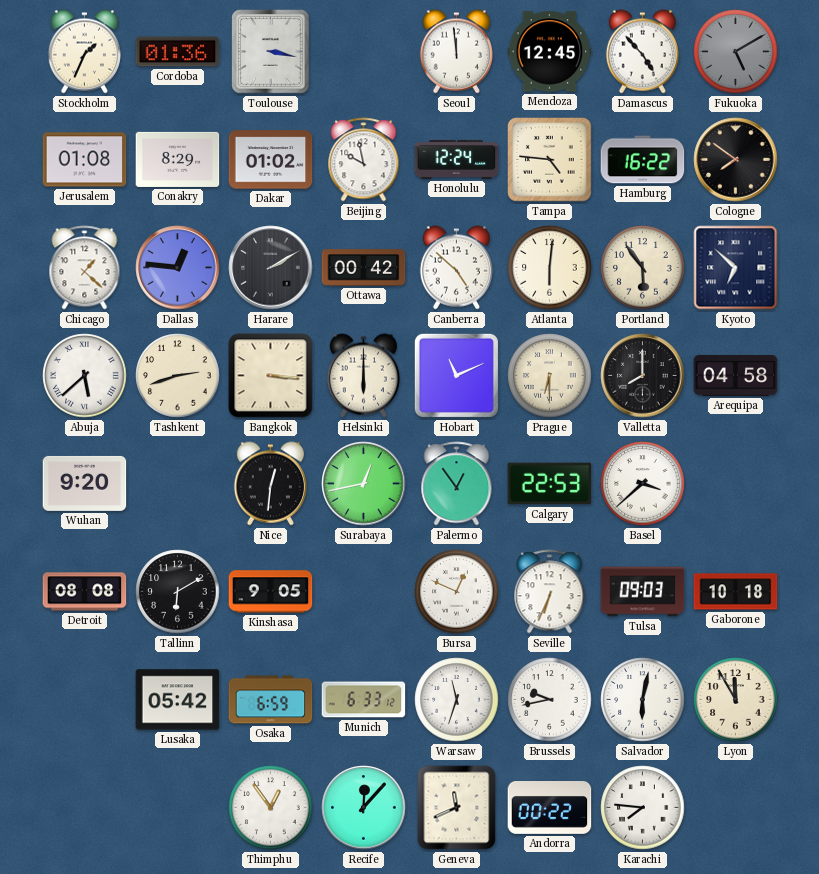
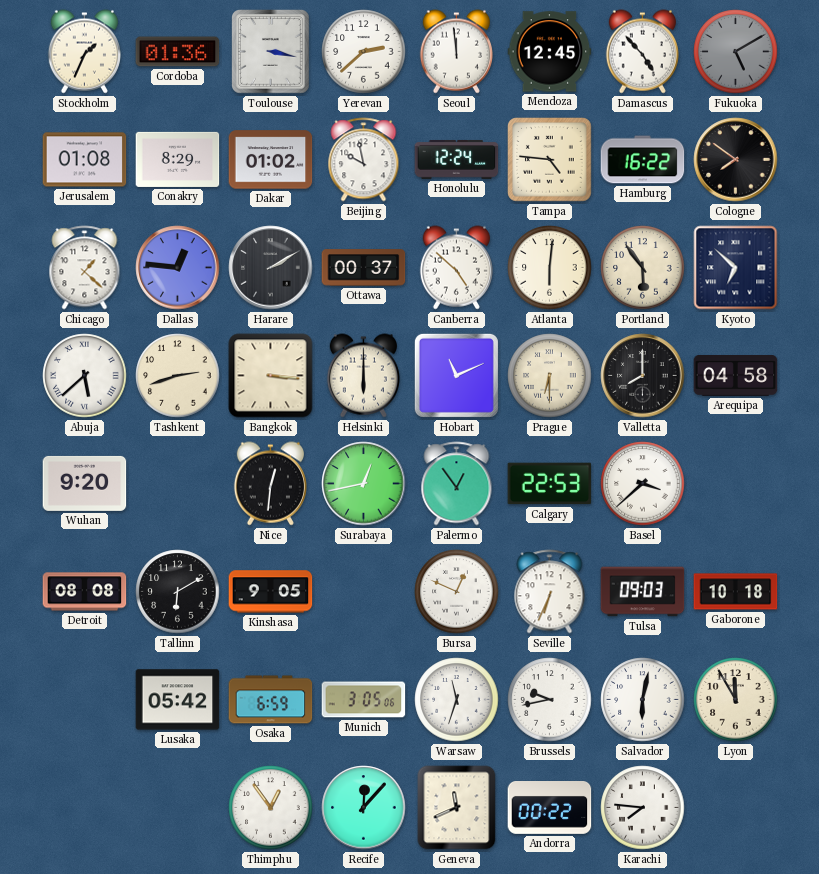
Yerevan: none -> 2:38 (364, 52)
Ottawa: 00:42 -> 00:37 (364, 268)
Munich: 6:33 -> 3:05 (364, 700)
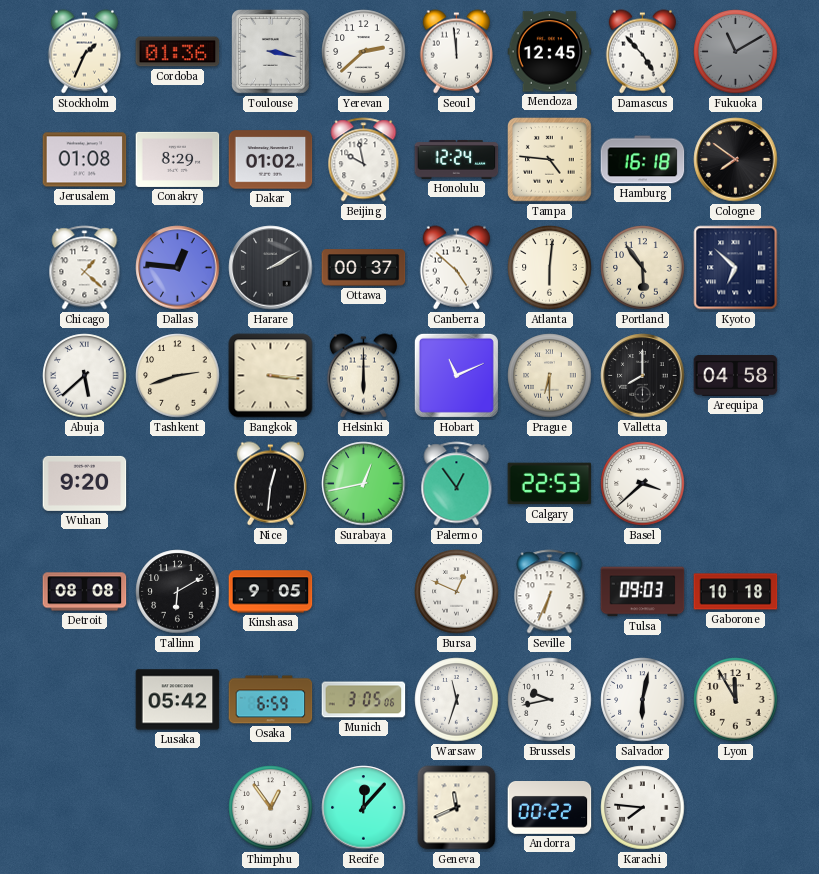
Fukuoka: 5:10 -> 11:10 (736, 52)
Hamburg: 16:22 -> 16:18 (643, 160)
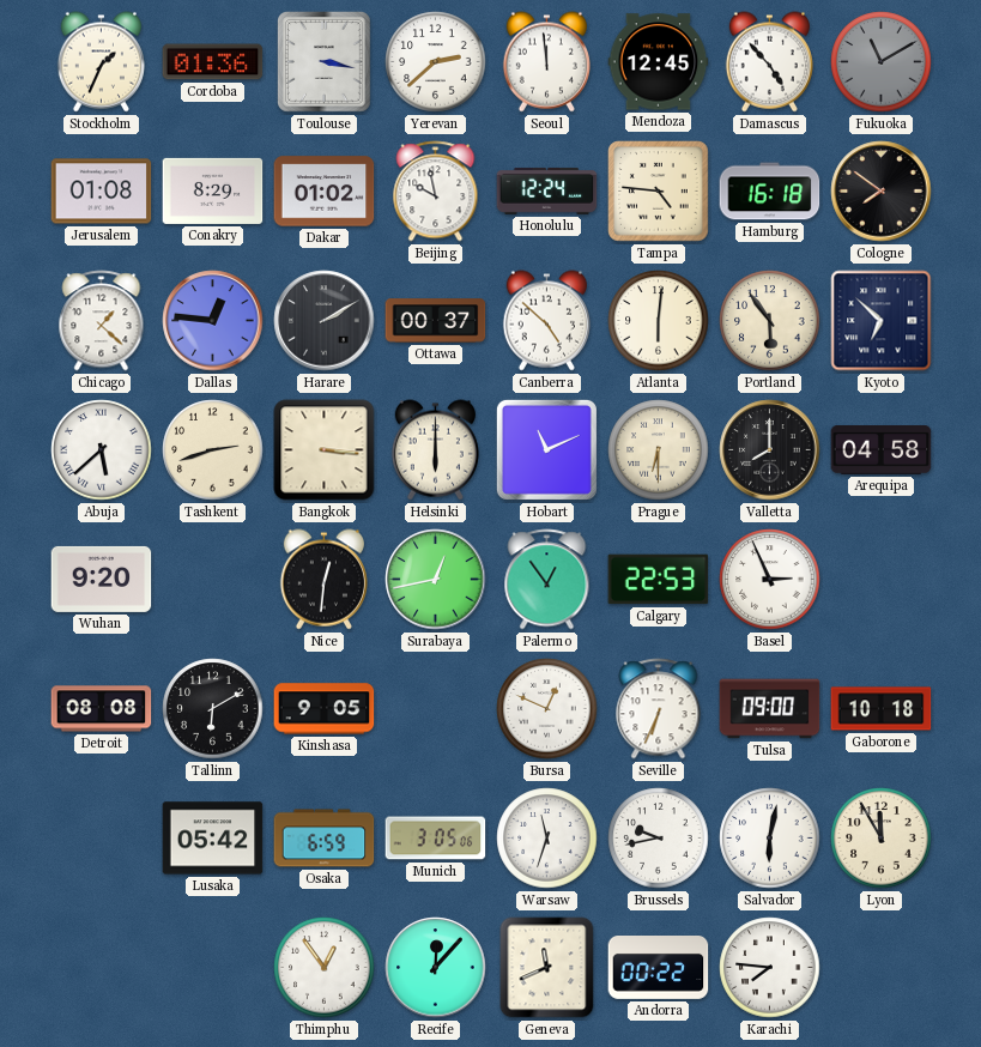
Basel: 3:38 -> 2:56 (770, 580)
Tulsa: 09:03 -> 09:00 (770, 709)
